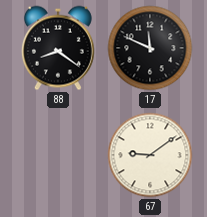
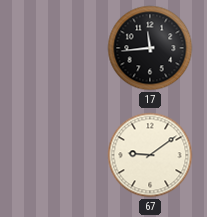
88: 8:21 -> none (58, 48)
17: 11:49 -> 11:44 (150, 48)
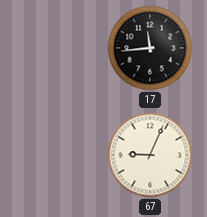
67: 9:09 -> 9:04 (150, 155)
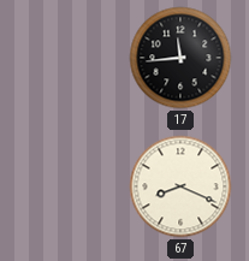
67: 9:04 -> 8:19 (180, 186)
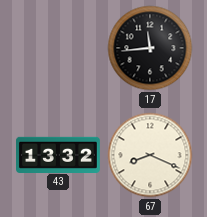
43: none -> 13:32 (59, 154)
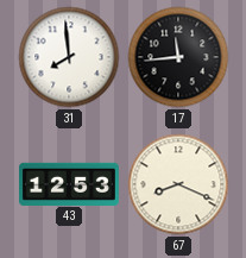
31: none -> 7:59 (69, 57)
43: 13:32 -> 12:53 (70, 183)
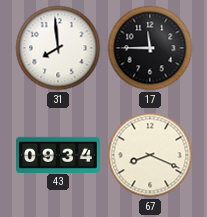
17: 11:44 -> 11:45 (150, 48)
43: 12:53 -> 09:34 (59, 154)
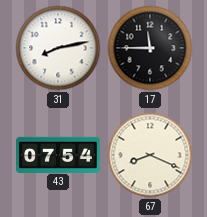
31: 7:59 -> 8:13 (58, 48)
43: 09:34 -> 07:54 (59, 154)
